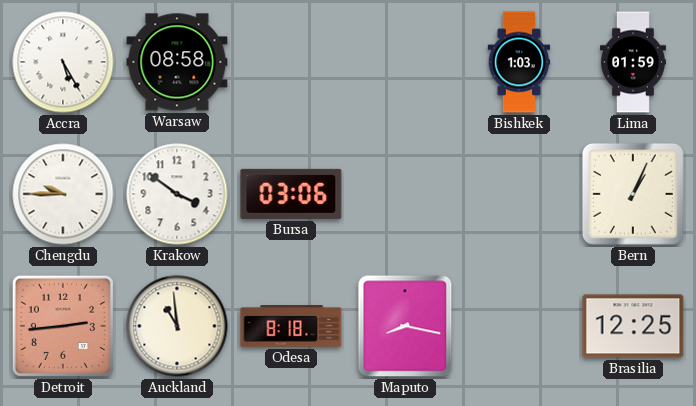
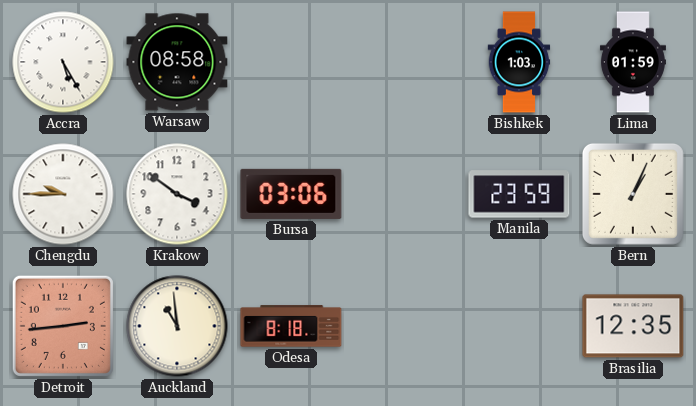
Manila: none -> 23:59 (519, 194)
Maputo: 8:17 -> none (405, 326)
Brasilia: 12:25 -> 12:35 (633, 326)
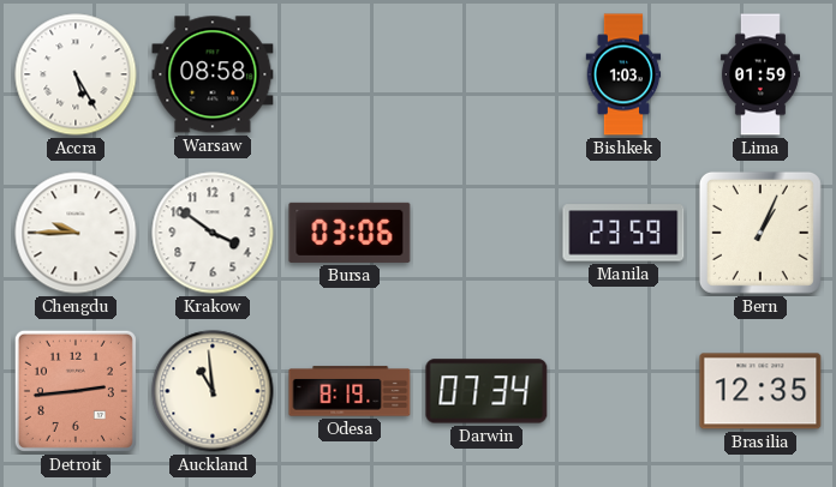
Odesa: 8:18 -> 8:19 (350, 391)
Darwin: none -> 07:34 (486, 391)
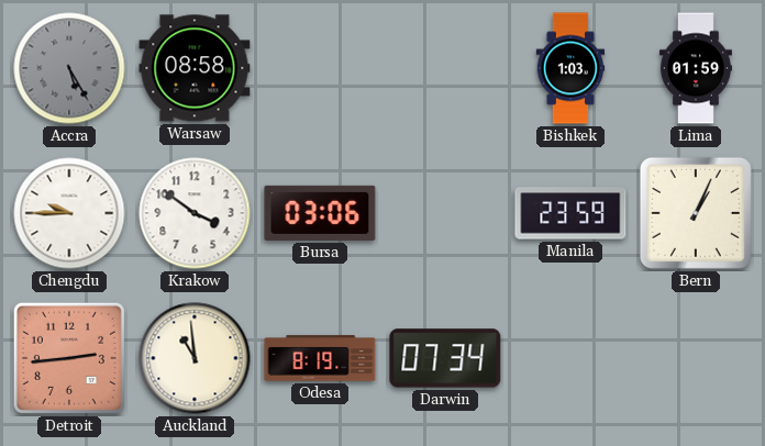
Accra dial: white -> grey (69, 68)
Brasilia: 12:35 -> none (760, 391)
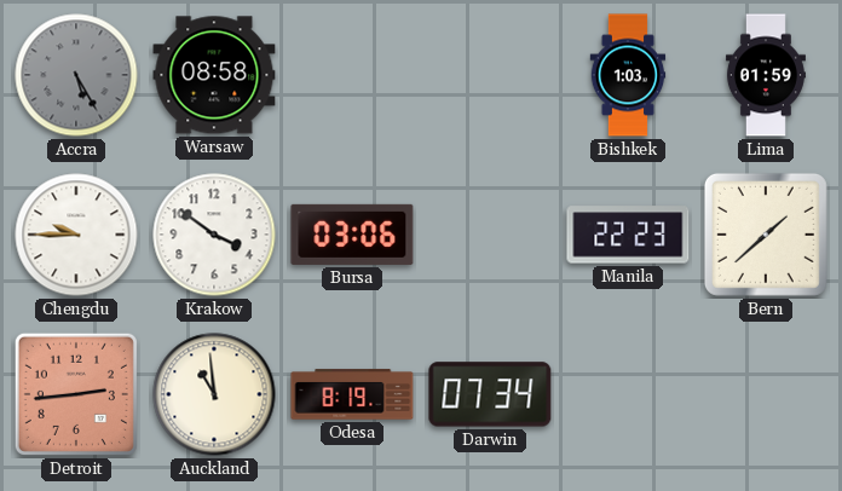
Manila: 23:59 -> 22:23 (628, 235)
Bern: 1:04 -> 1:38 (766, 235)
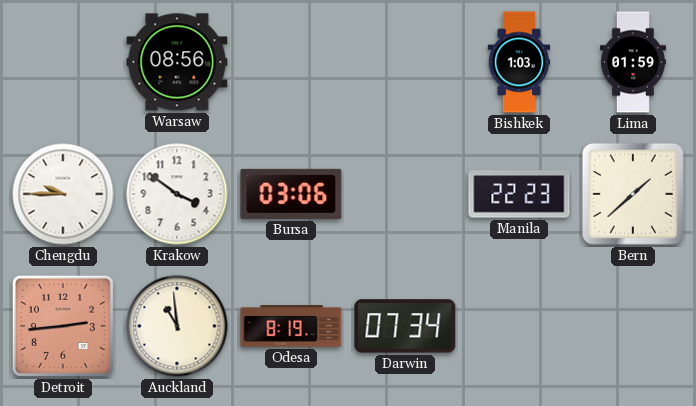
Accra: 5:25 -> none (76, 75)
Warsaw: 08:58 -> 08:56 (177, 62)
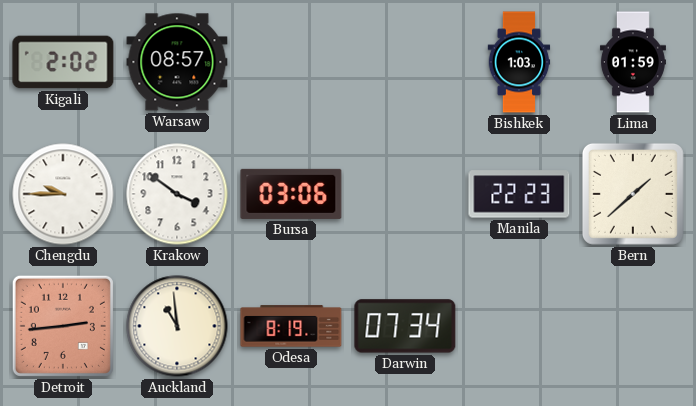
Kigali: none -> 2:02 (63, 62)
Warsaw: 08:56 -> 08:57 (177, 62)
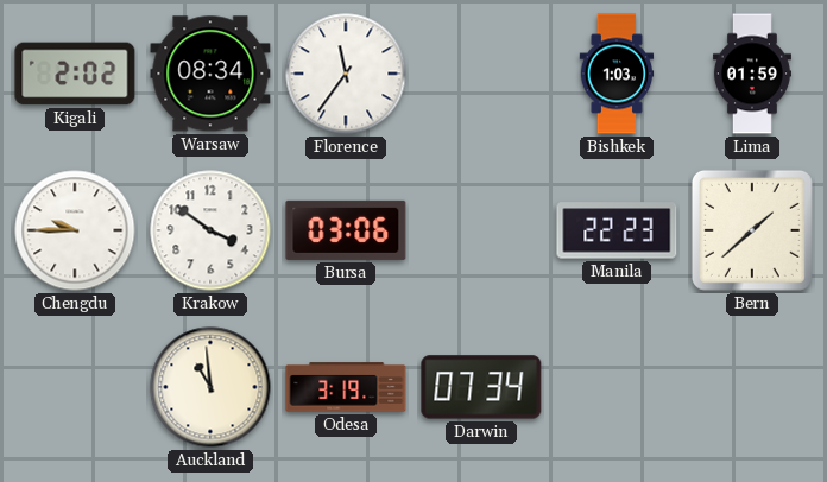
Warsaw: 08:57 -> 08:34 (210, 74)
Florence: none -> 11:36 (346, 74)
Detroit: 2:44 -> none (63, 326)
Odesa: 8:19 -> 3:19 (346, 387)
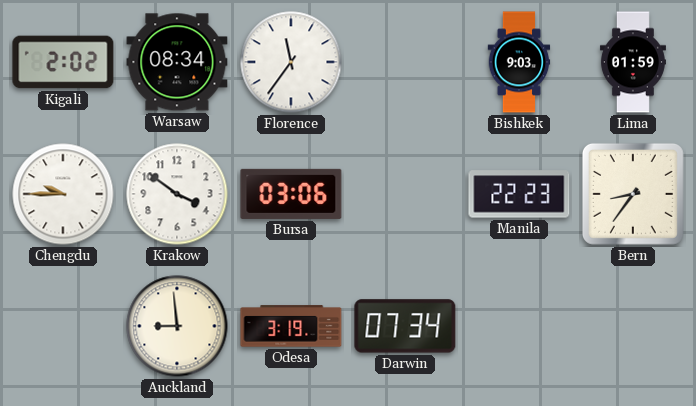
Bishkek: 1:03 -> 9:03 (519, 62)
Bern: 1:38 -> 8:36 (633, 194)
Auckland: 10:59 -> 8:59 (177, 326)
